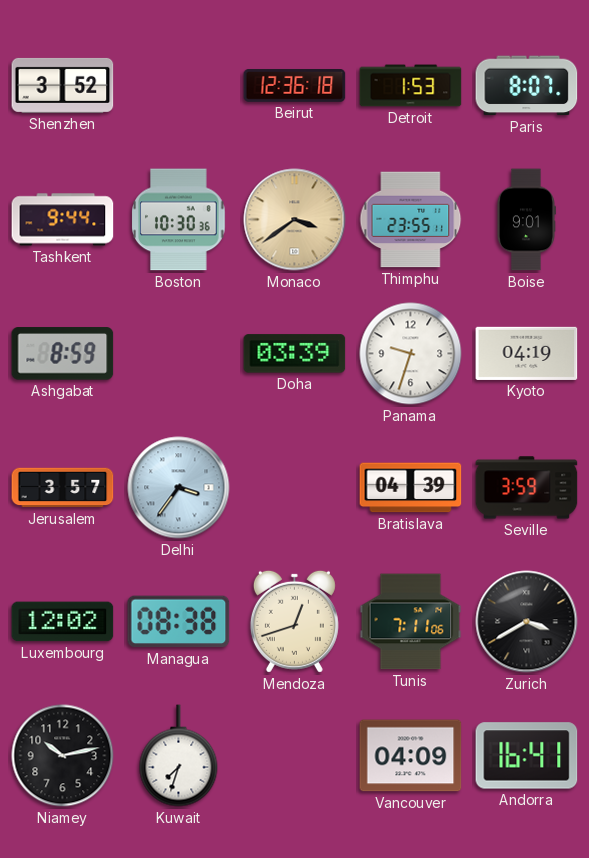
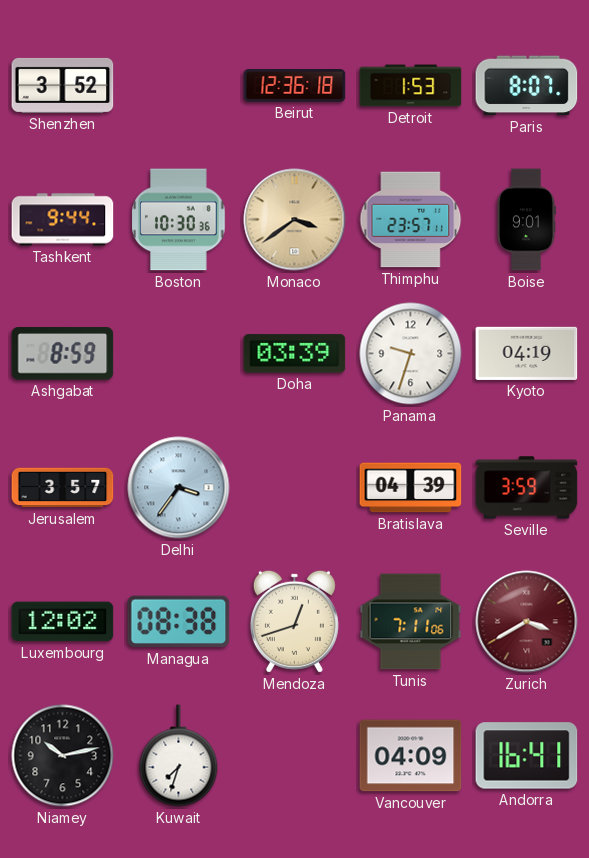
Thimphu: 23:55 -> 23:57 (411, 220)
Zurich dial: black -> burgundy (527, 622)
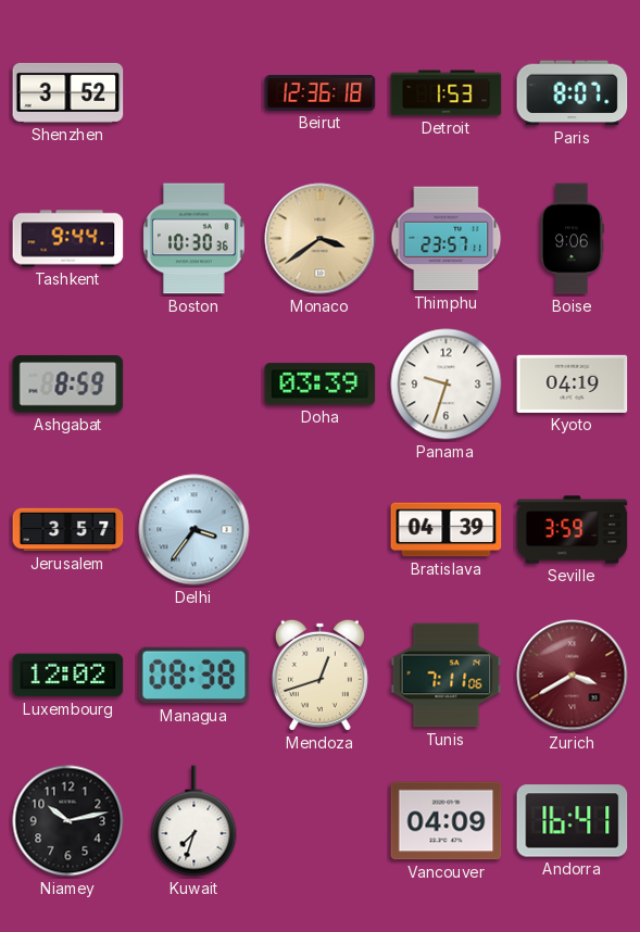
Boise: 9:01 -> 9:06 (572, 239)
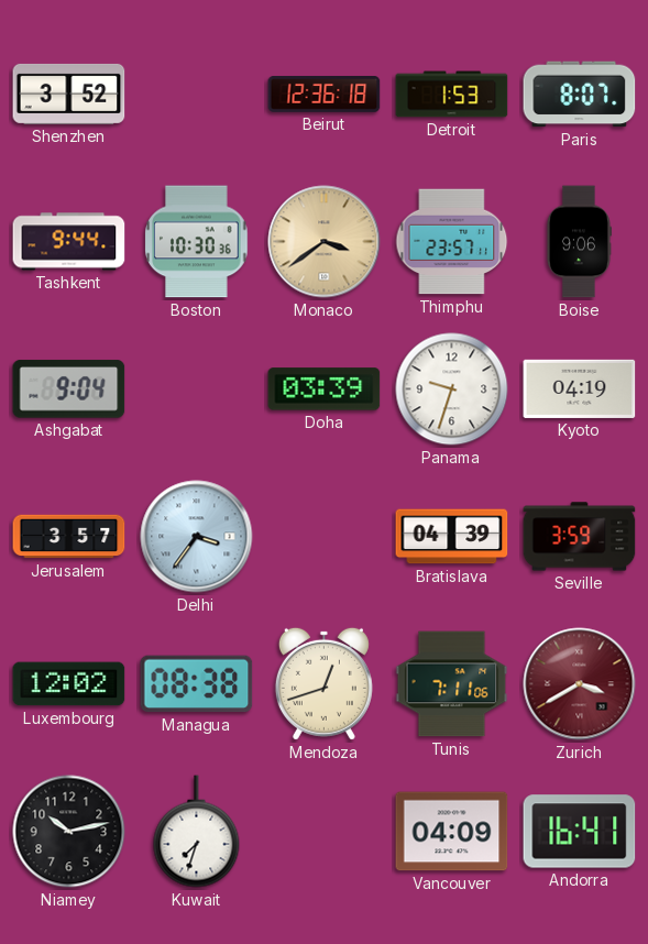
Ashgabat: 8:59 -> 9:04 (69, 389)
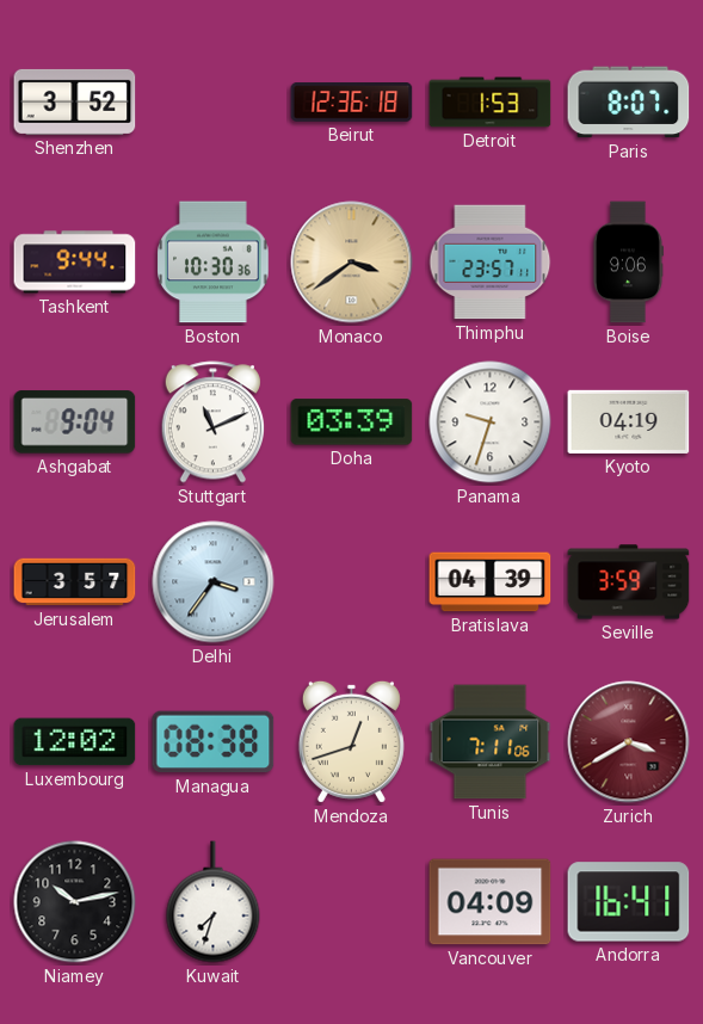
Stuttgart: none -> 11:11 (212, 422)
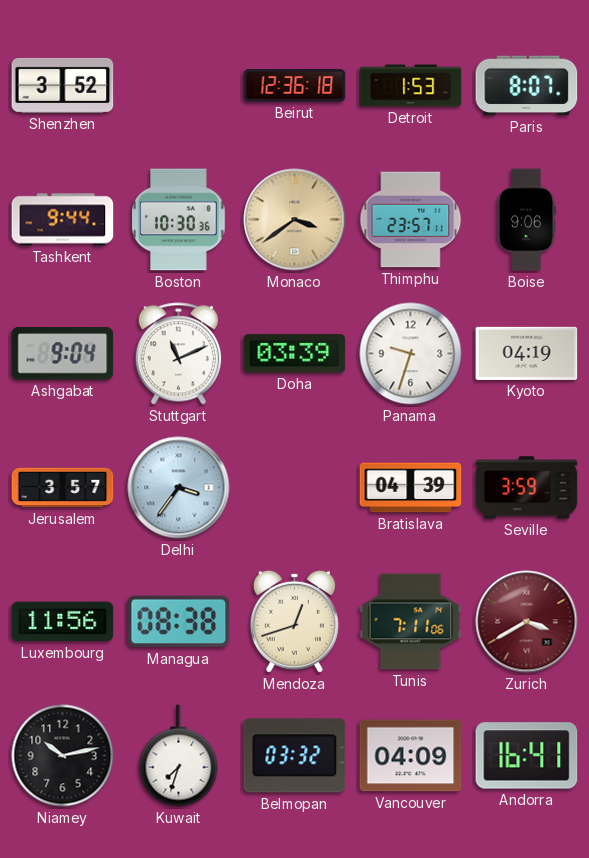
Luxembourg: 12:02 -> 11:56 (63, 622)
Belmopan: none -> 03:32 (295, 756)
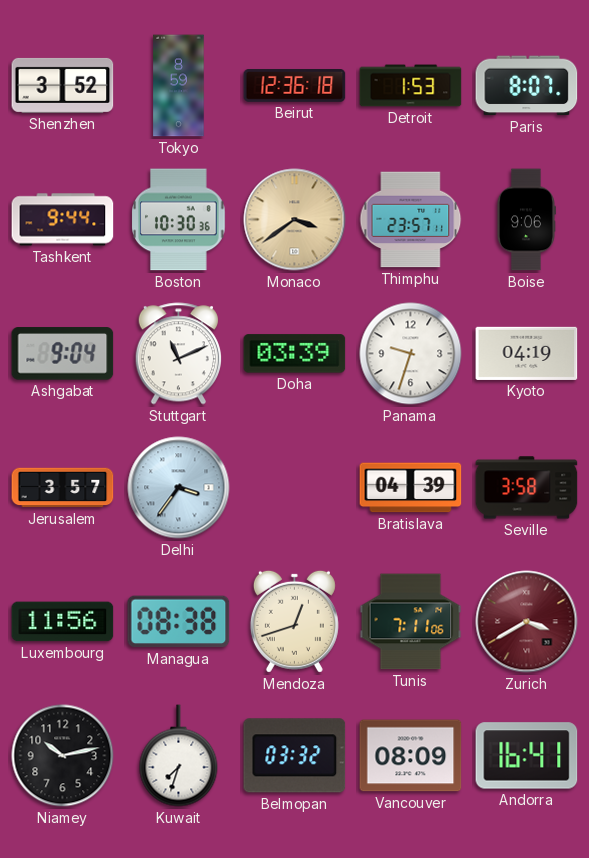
Tokyo: none -> 8:59 (179, 86)
Seville: 3:59 -> 3:58 (527, 488)
Vancouver: 04:09 -> 08:09 (411, 756)
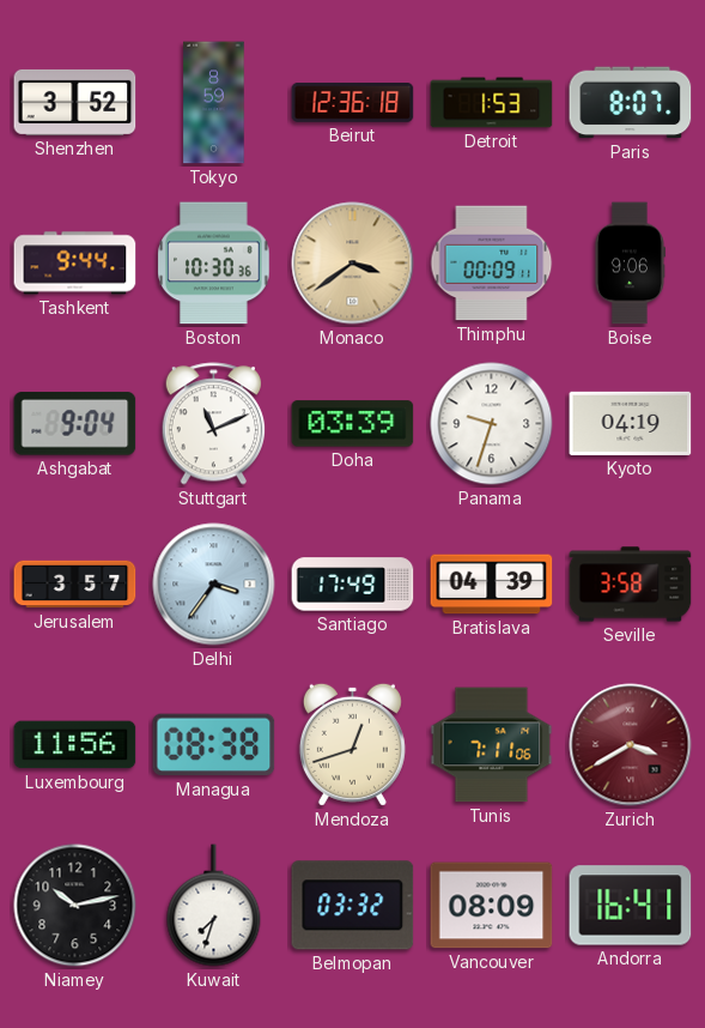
Thimphu: 23:57 -> 00:09 (492, 264)
Santiago: none -> 17:49 (353, 585)
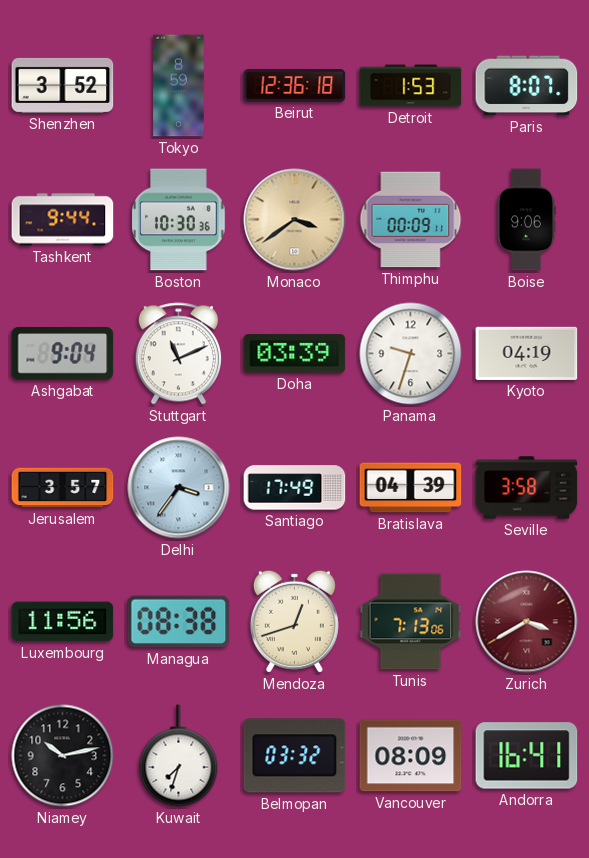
Tunis: 7:11 -> 7:13 (411, 622)
